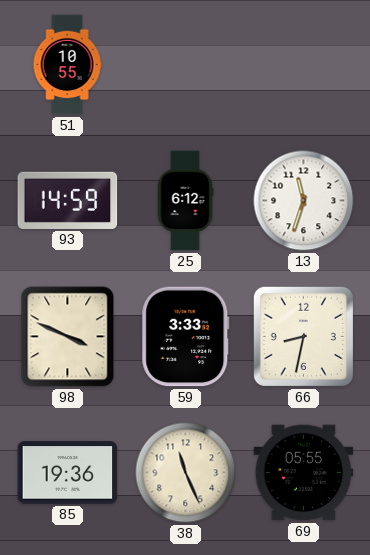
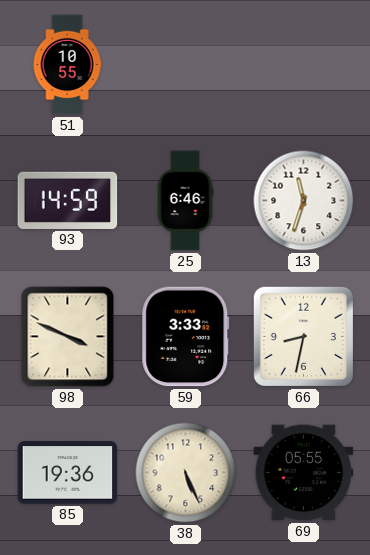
25: 6:12 -> 6:46 (185, 201)
38: 11:26 -> 5:26 (186, 473)
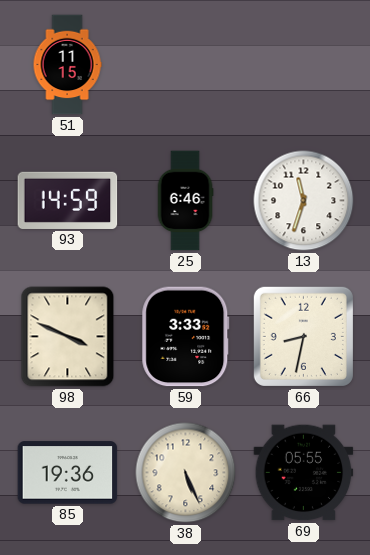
51: 10:55 -> 11:15 (67, 65)
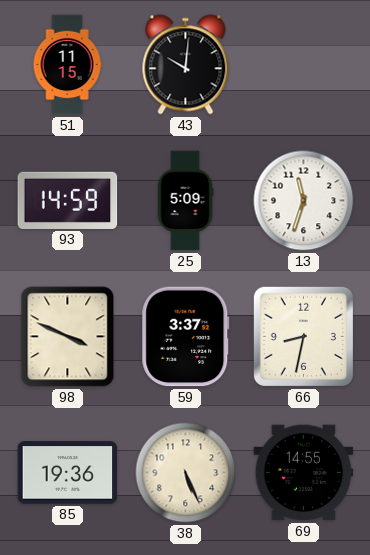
43: none -> 10:01 (186, 65)
25: 6:46 -> 5:09 (185, 201)
59: 3:33 -> 3:37 (186, 337)
69: 05:55 -> 14:55 (304, 473)
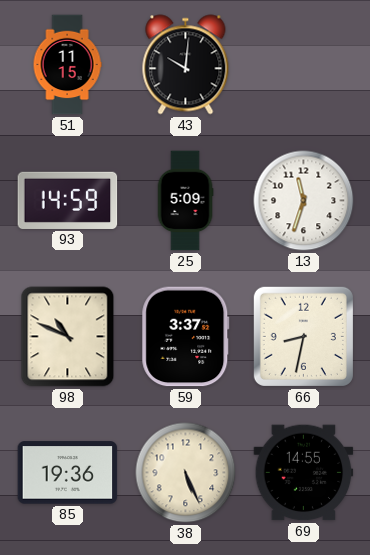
98: 3:49 -> 10:49 (68, 337)
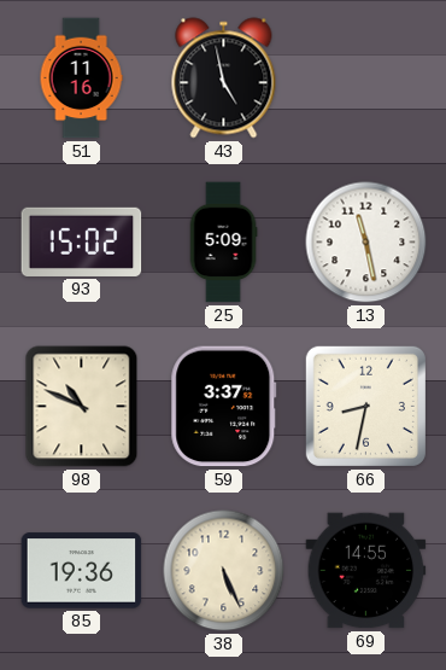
51: 11:15 -> 11:16 (81, 78)
43: 10:01 -> 4:58 (224, 78)
93: 14:59 -> 15:02 (82, 241)
13: 11:33 -> 11:28 (366, 243)
